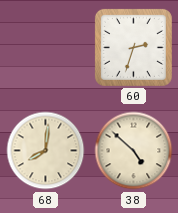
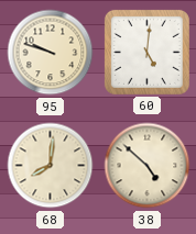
95: none -> 9:48 (51, 53)
60: 2:33 -> 5:01 (146, 52)
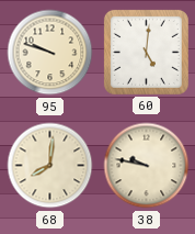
38: 4:52 -> 9:47 (147, 166)
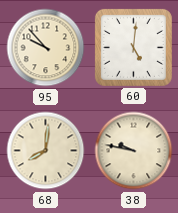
95: 9:48 -> 9:53 (46, 48)
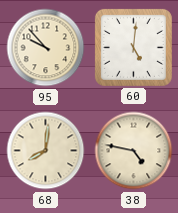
38: 9:47 -> 4:47 (134, 151)
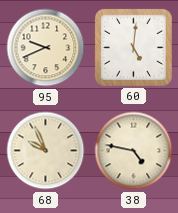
95: 9:53 -> 9:41 (46, 48)
68: 8:01 -> 9:56 (46, 151)
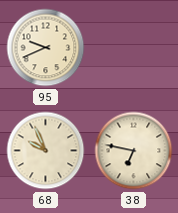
60: 5:01 -> none (133, 47)
38: 4:47 -> 6:47 (134, 151)
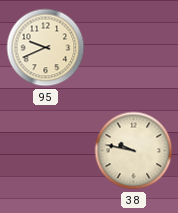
68: 9:56 -> none (46, 151)
38: 6:47 -> 9:47 (134, 151)
